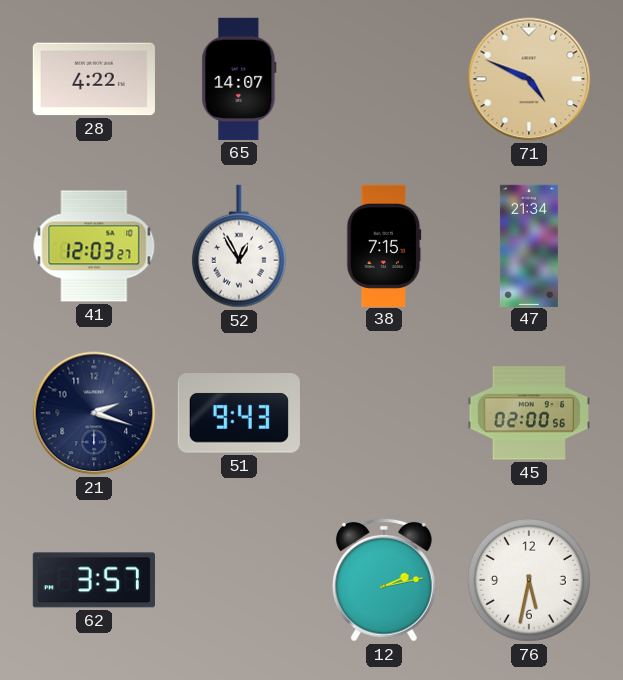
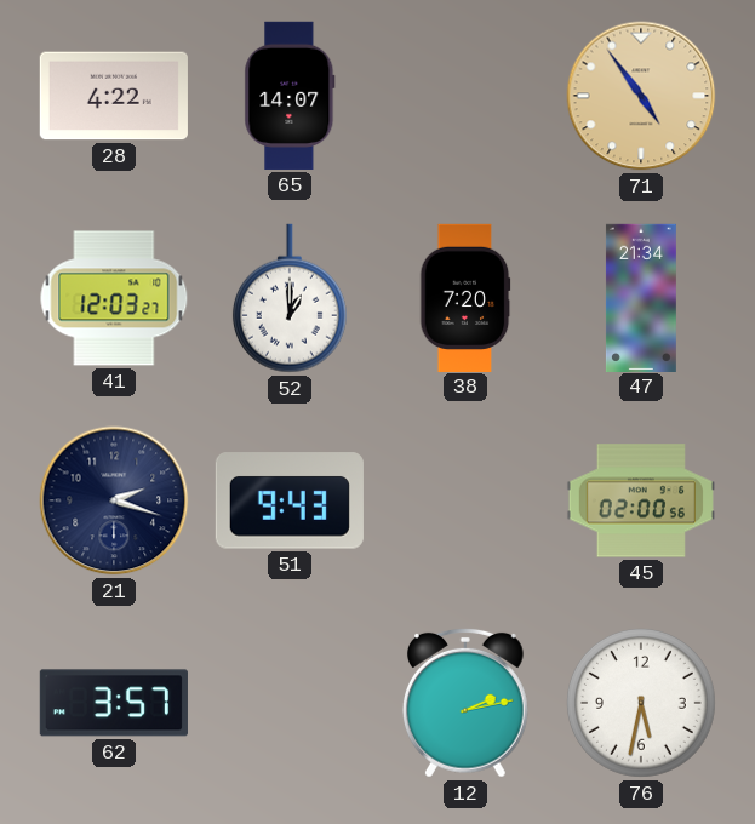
71: 4:49 -> 4:54 (641, 96)
52: 12:55 -> 1:00 (290, 298)
38: 7:15 -> 7:20 (465, 297)
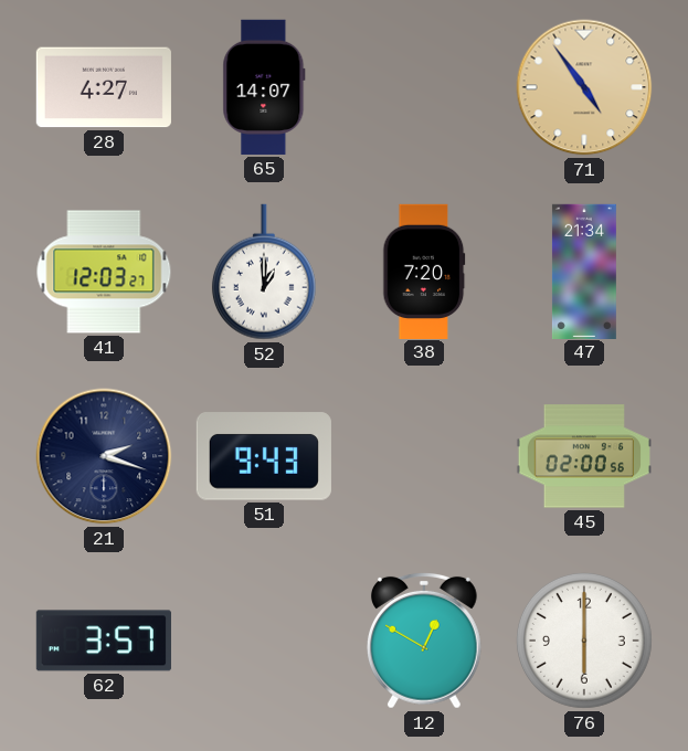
28: 4:22 -> 4:27 (104, 87)
12: 2:13 -> 12:50 (424, 641)
76: 5:32 -> 6:00 (584, 641)
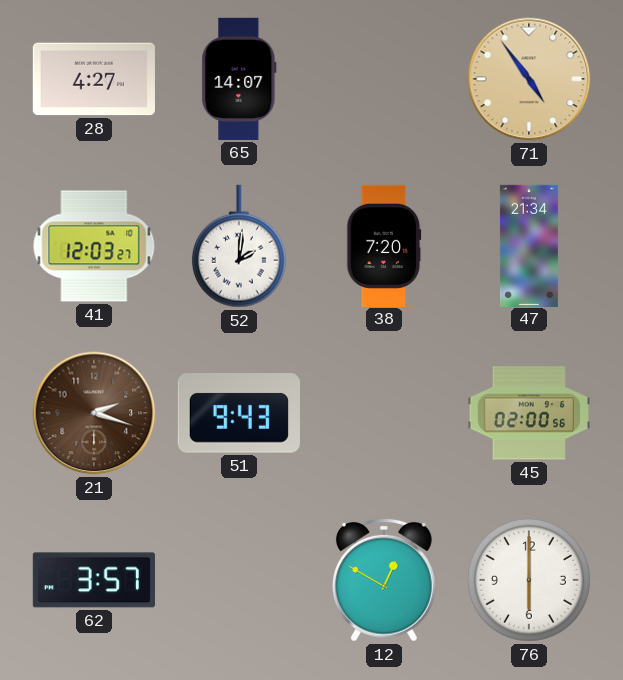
52: 1:00 -> 2:01 (239, 246)
21 dial: navy -> brown (94, 413)
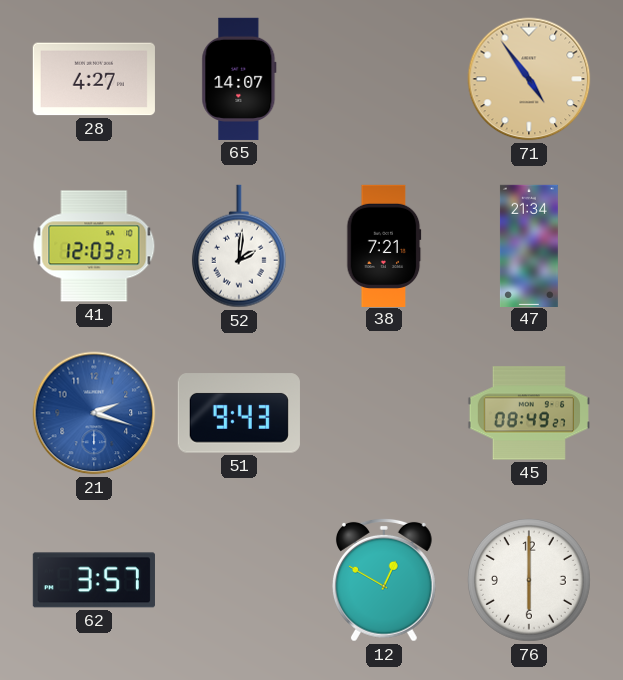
38: 7:20 -> 7:21 (384, 245)
21 dial: brown -> blue (94, 413)
45: 02:00 -> 08:49 (529, 413)
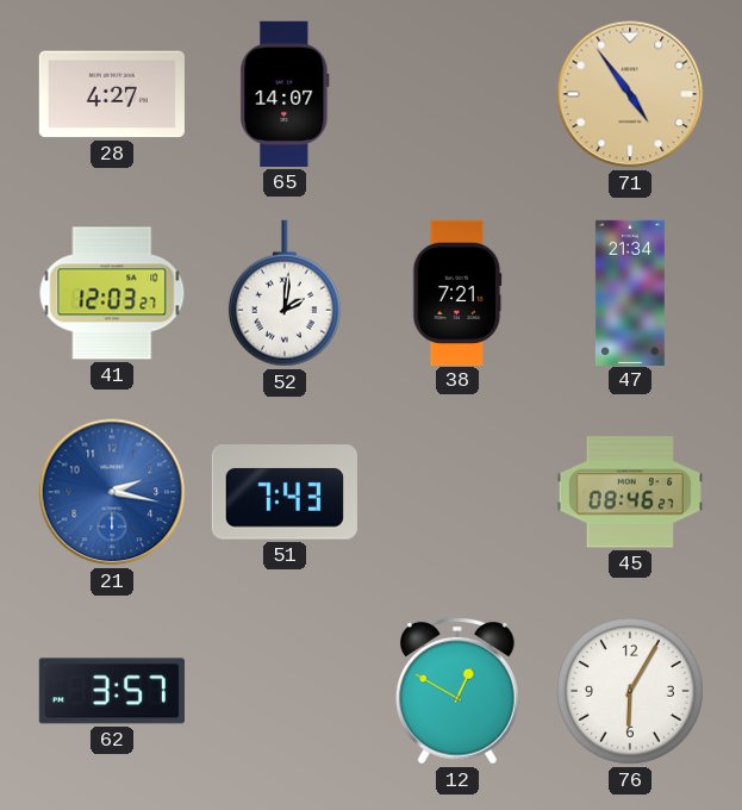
21: 2:18 -> 2:17 (112, 492)
51: 9:43 -> 7:43 (285, 492)
45: 08:49 -> 08:46 (630, 492)
76: 6:00 -> 6:05 (630, 691)
